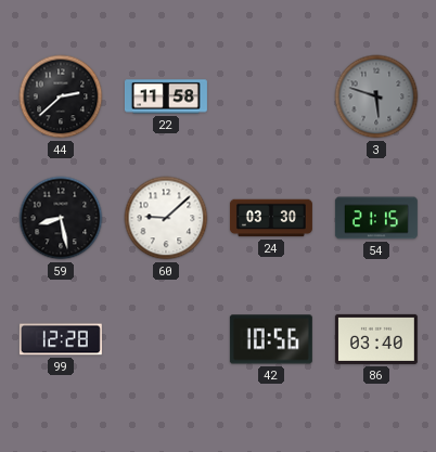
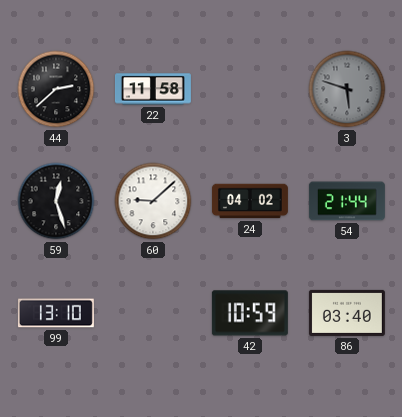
59: 8:28 -> 12:27 (56, 201)
24: 03:30 -> 04:02 (250, 201)
54: 21:15 -> 21:44 (347, 201)
99: 12:28 -> 13:10 (56, 313)
42: 10:56 -> 10:59 (250, 313)
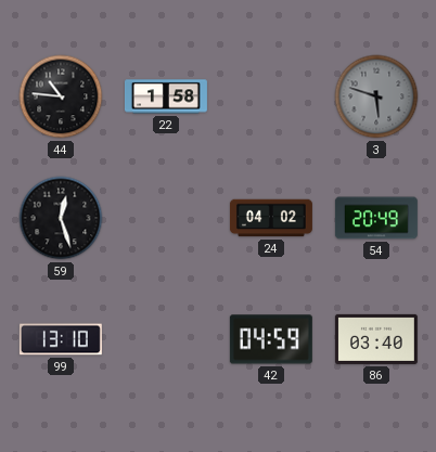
44: 2:38 -> 10:46 (61, 96)
22: 11:58 -> 1:58 (166, 96)
60: 9:08 -> none (153, 201)
54: 21:44 -> 20:49 (376, 218)
42: 10:59 -> 04:59 (271, 339)
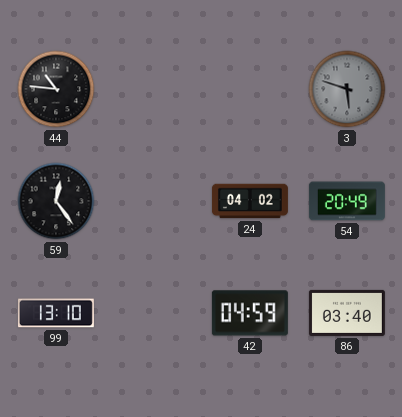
22: 1:58 -> none (166, 96)
59: 12:27 -> 12:24 (56, 201)
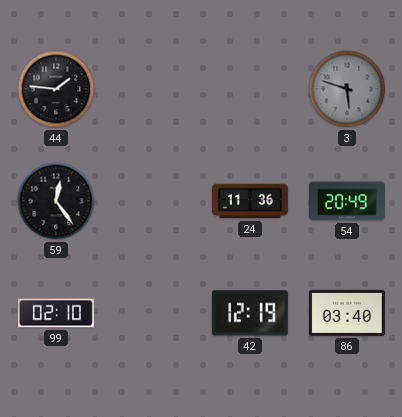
44: 10:46 -> 1:46 (56, 89)
24: 04:02 -> 11:36 (250, 201)
99: 13:10 -> 02:10 (56, 313)
42: 04:59 -> 12:19 (250, 313)
